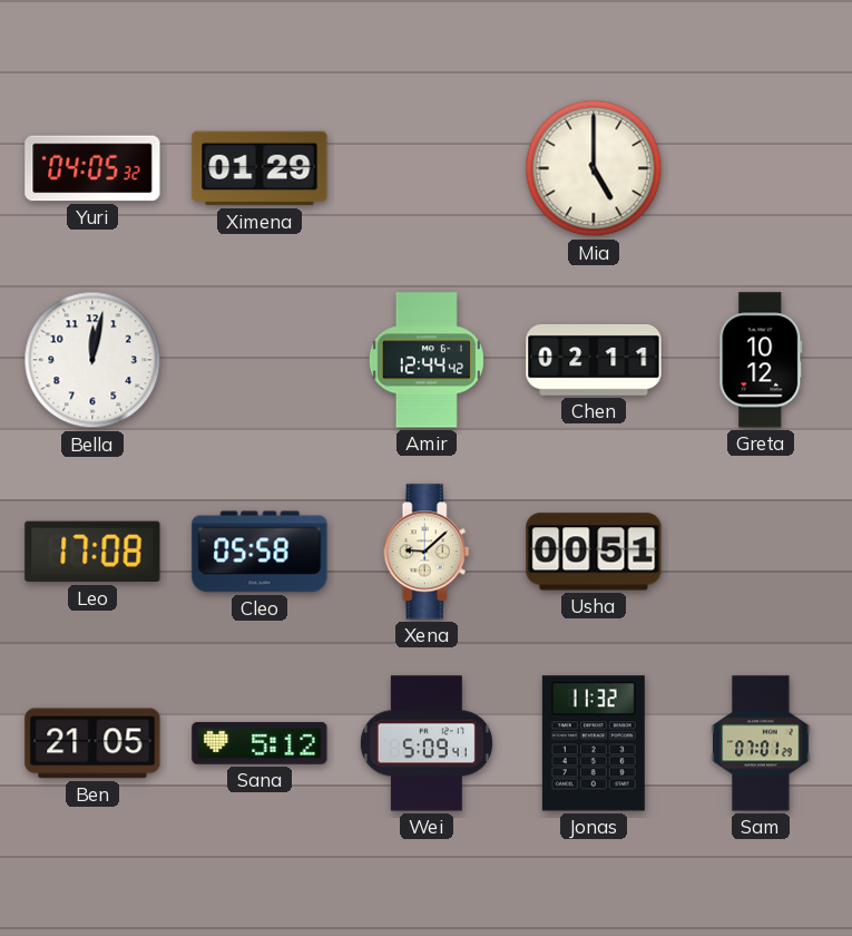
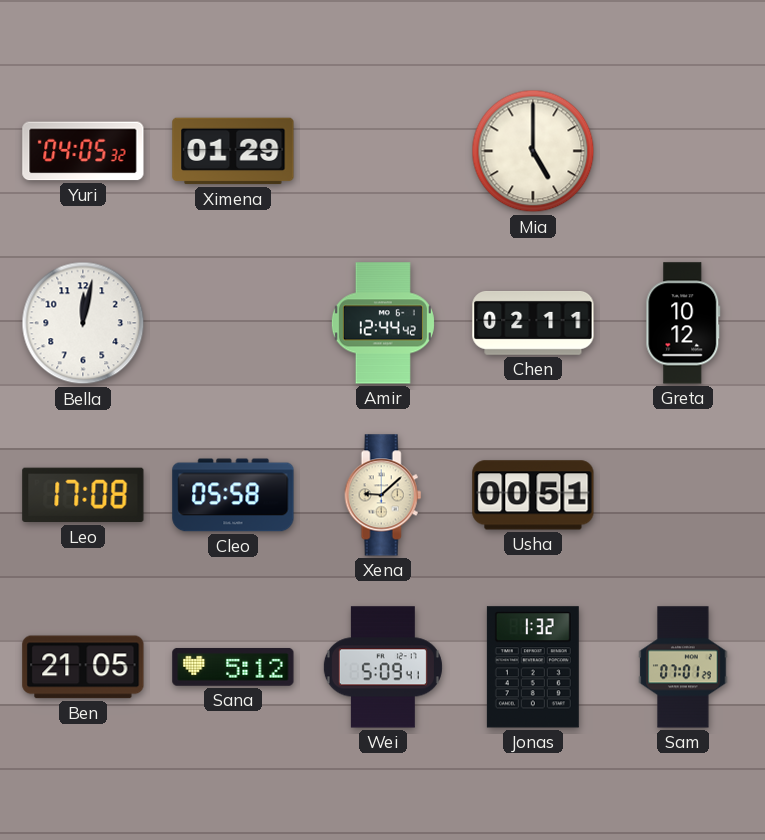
Jonas: 11:32 -> 1:32 (533, 667)
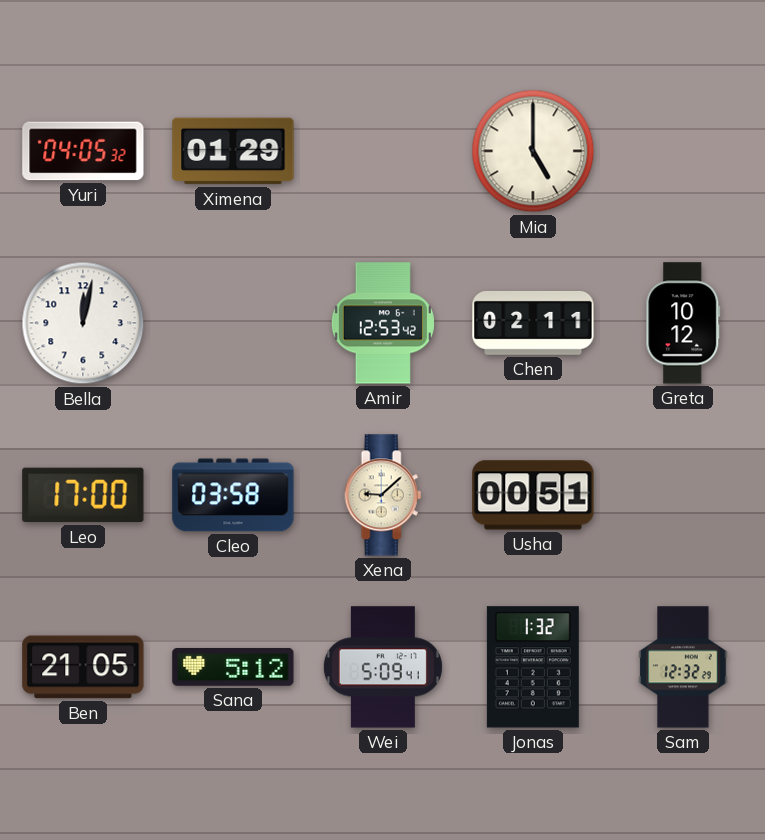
Amir: 12:44 -> 12:53 (383, 323)
Leo: 17:08 -> 17:00 (83, 495)
Cleo: 05:58 -> 03:58 (233, 495)
Sam: 07:01 -> 12:32 (683, 667)
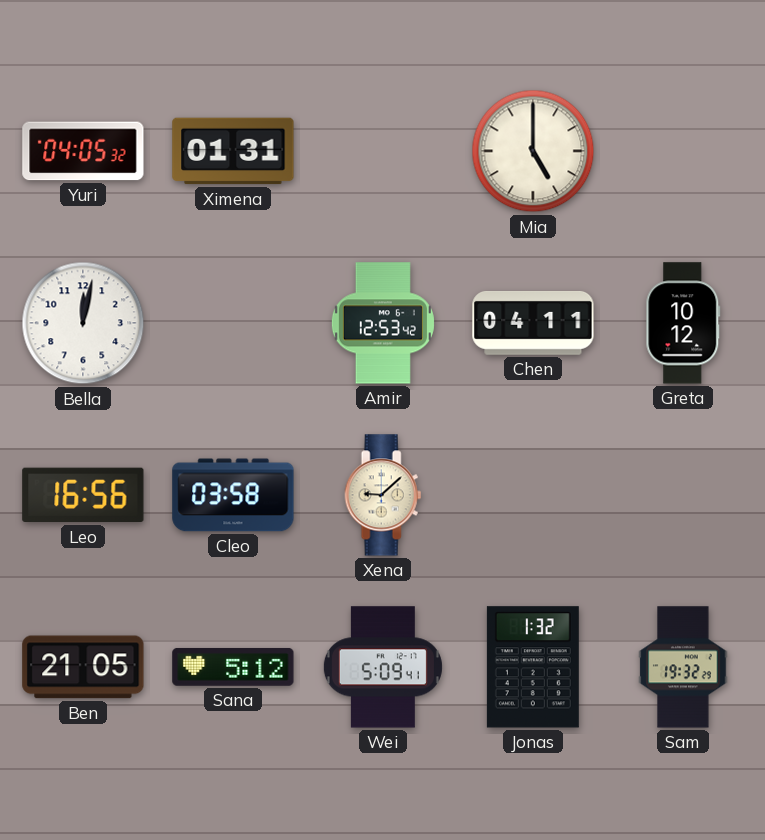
Ximena: 01:29 -> 01:31 (233, 151)
Chen: 02:11 -> 04:11 (533, 323)
Leo: 17:00 -> 16:56 (83, 495)
Usha: 00:51 -> none (533, 495)
Sam: 12:32 -> 19:32 (683, 667)
